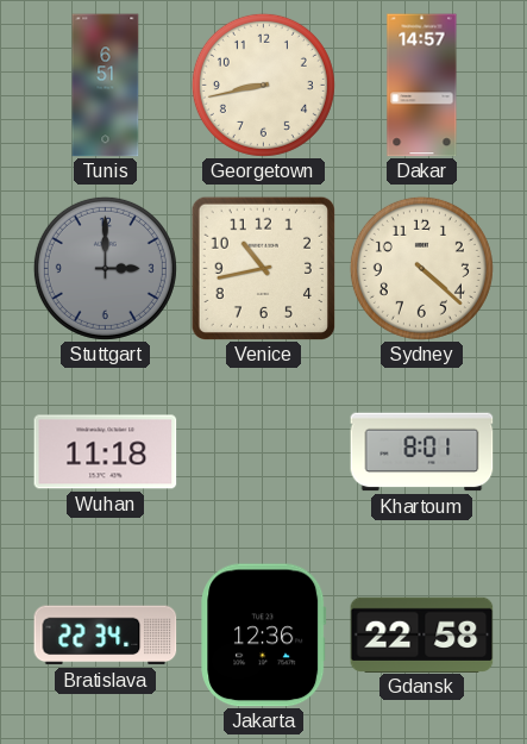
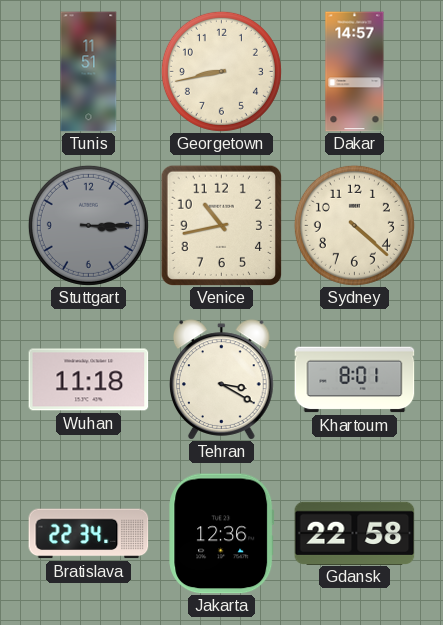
Tunis: 6:51 -> 11:51 (89, 72)
Stuttgart: 3:00 -> 3:15 (88, 225)
Tehran: none -> 3:20 (222, 380)
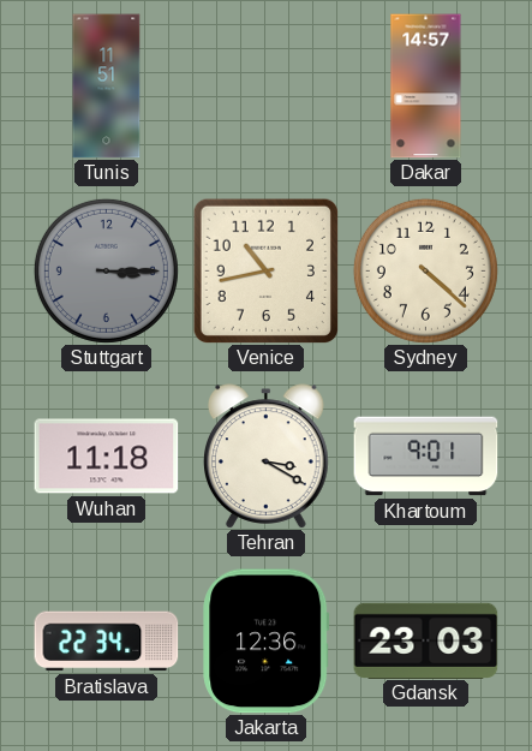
Georgetown: 8:43 -> none (221, 71)
Khartoum: 8:01 -> 9:01 (426, 457)
Gdansk: 22:58 -> 23:03 (426, 640)
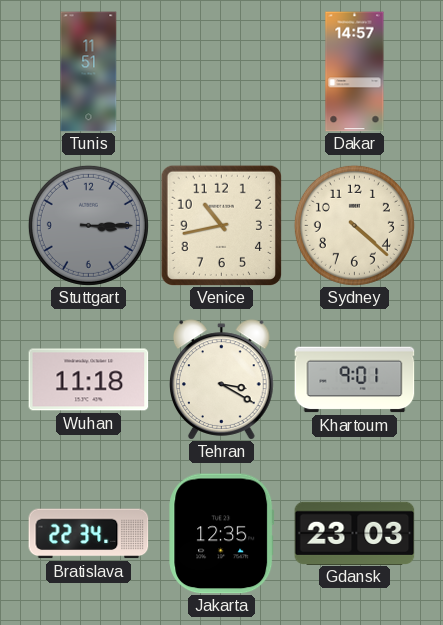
Jakarta: 12:36 -> 12:35 (222, 534)
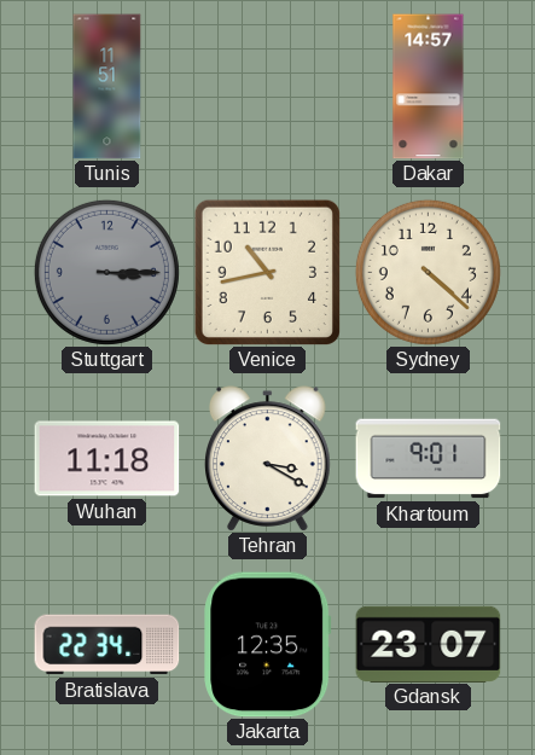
Gdansk: 23:03 -> 23:07 (429, 644)
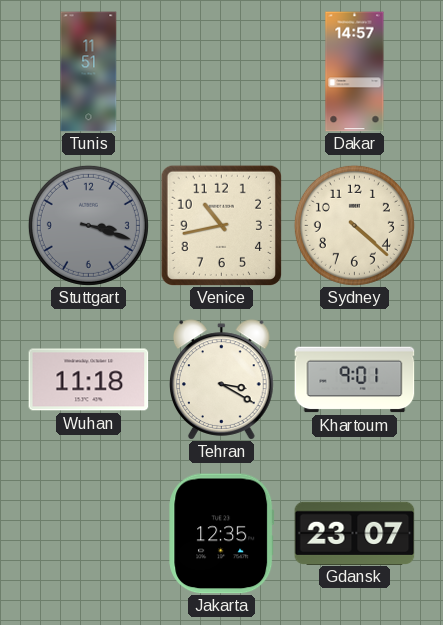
Stuttgart: 3:15 -> 3:18 (88, 225)
Bratislava: 22:34 -> none (107, 645)
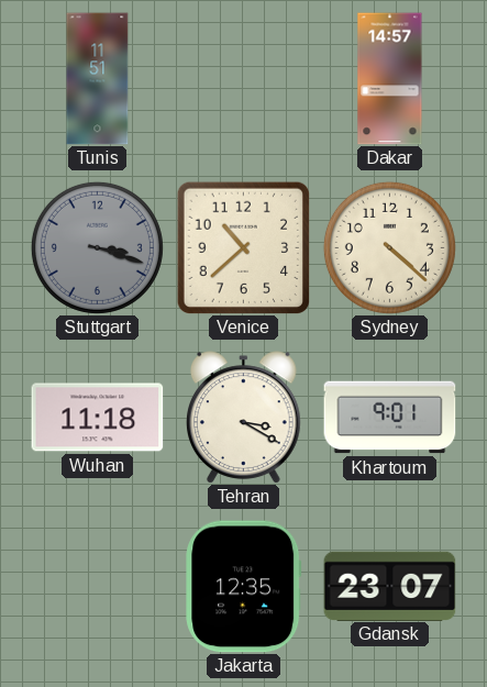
Venice: 10:43 -> 10:38 (243, 247)
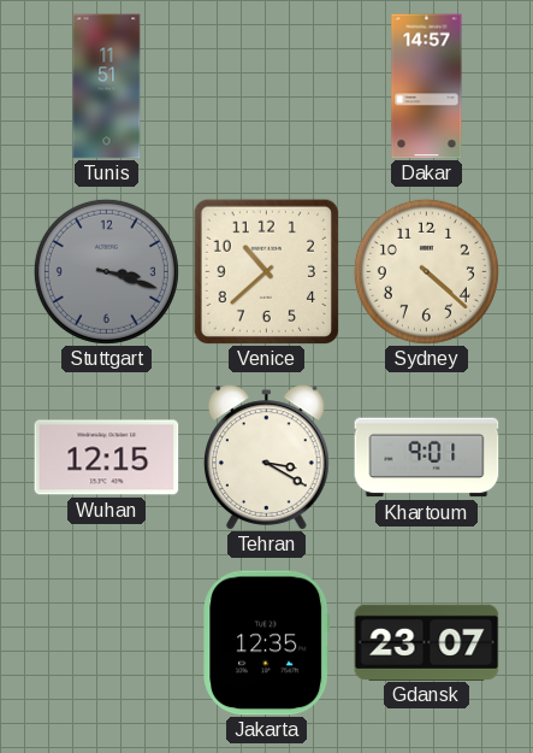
Wuhan: 11:18 -> 12:15 (107, 458)
